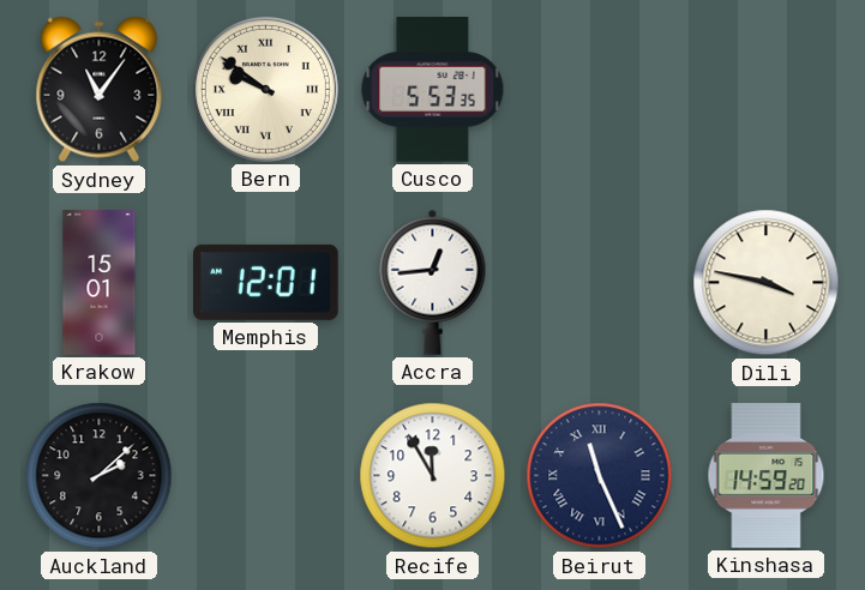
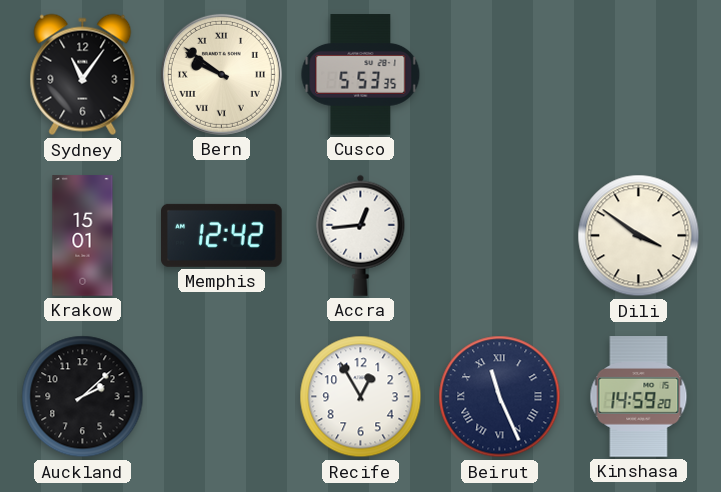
Memphis: 12:01 -> 12:42 (222, 235)
Dili: 3:47 -> 3:51 (639, 236)
Recife: 11:55 -> 12:55 (361, 397)
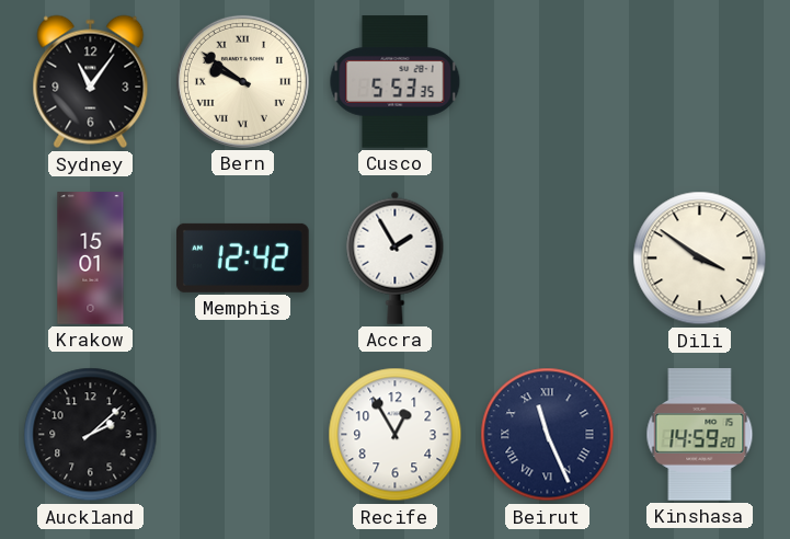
Accra: 12:44 -> 1:55 (396, 257)
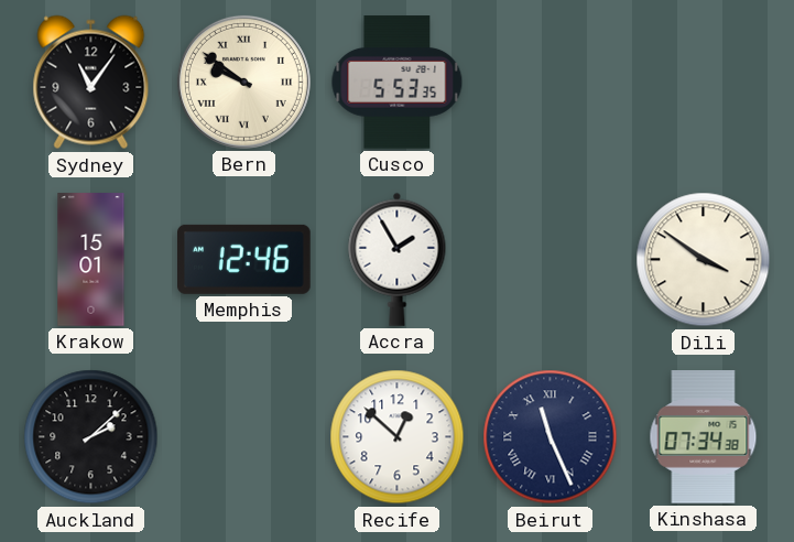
Memphis: 12:42 -> 12:46 (244, 259)
Recife: 12:55 -> 12:52 (398, 437)
Kinshasa: 14:59 -> 07:34 (704, 437)
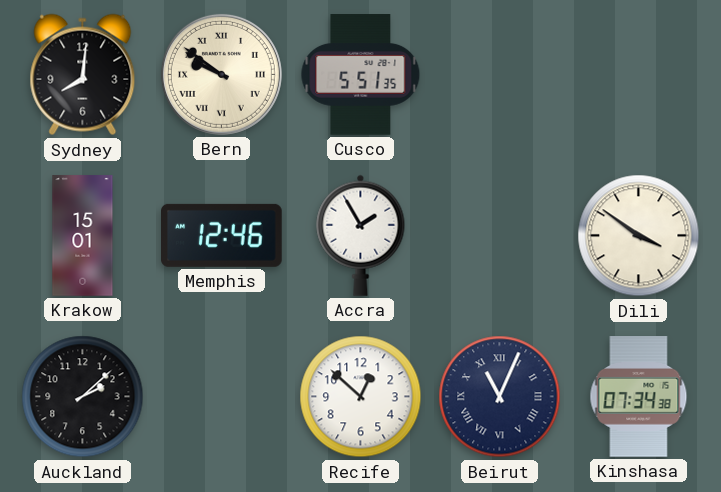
Sydney: 11:06 -> 8:01 (83, 75)
Cusco: 5:53 -> 5:51 (361, 75)
Beirut: 11:26 -> 11:04 (500, 397)
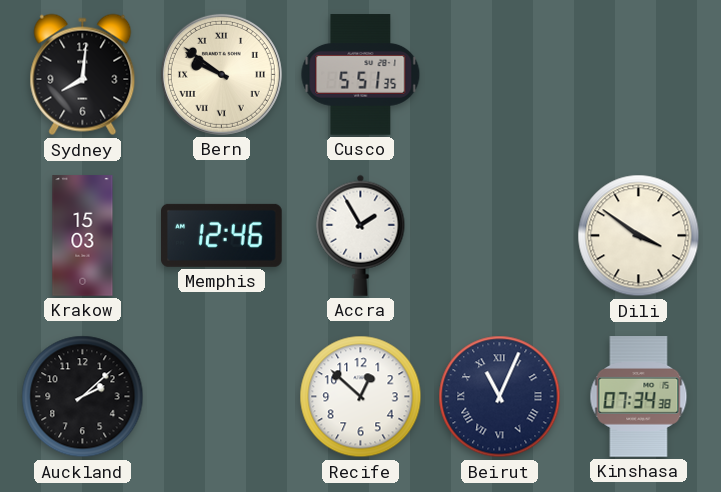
Krakow: 15:01 -> 15:03 (83, 236)
